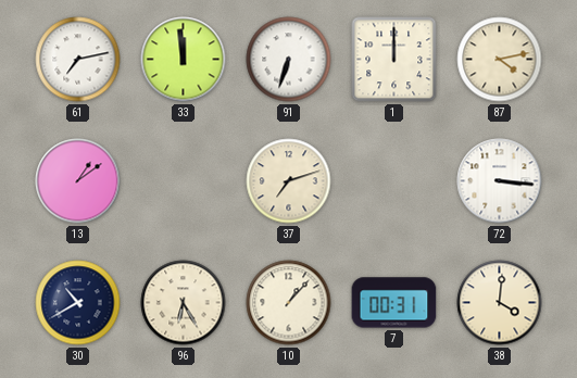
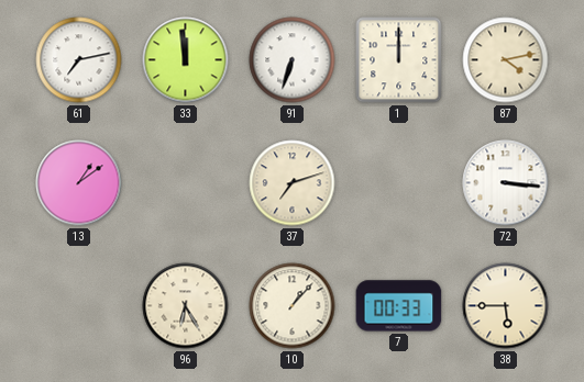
30: 10:40 -> none (78, 303)
7: 00:31 -> 00:33 (399, 306)
38: 4:01 -> 5:45 (506, 306)
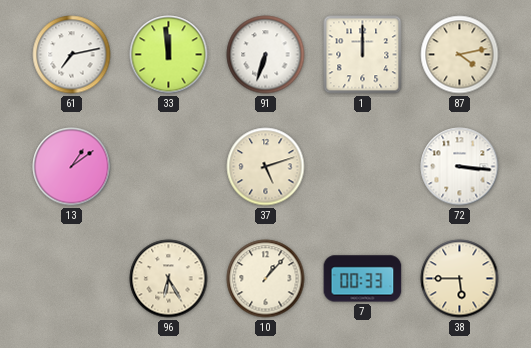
37: 7:12 -> 5:12 (266, 167)
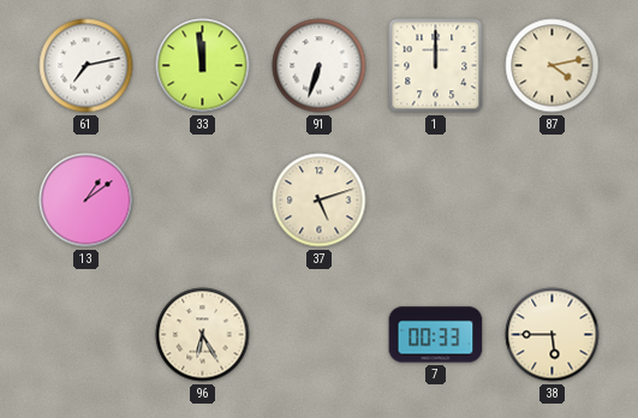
72: 3:16 -> none (460, 167)
10: 1:07 -> none (266, 279)
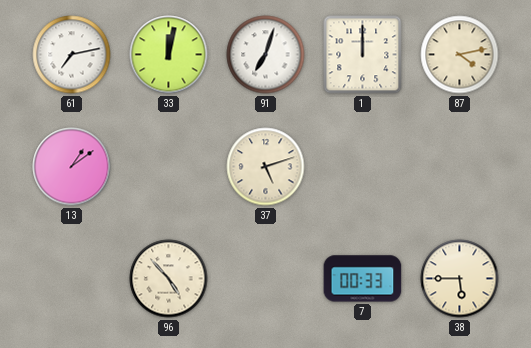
33: 11:59 -> 12:02 (169, 55)
91: 6:33 -> 7:03 (266, 55)
96: 6:25 -> 4:53 (169, 279)
